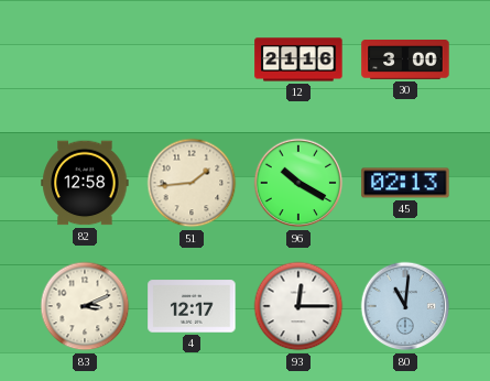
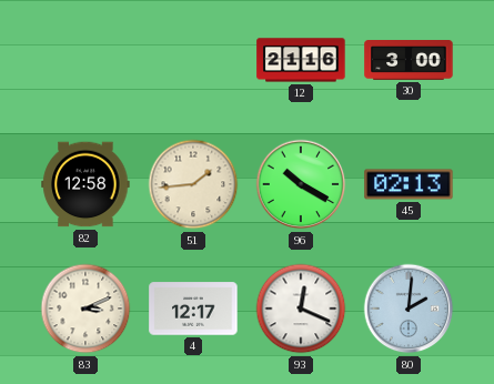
93: 12:15 -> 12:19 (301, 309)
80: 11:01 -> 2:01 (409, 309)
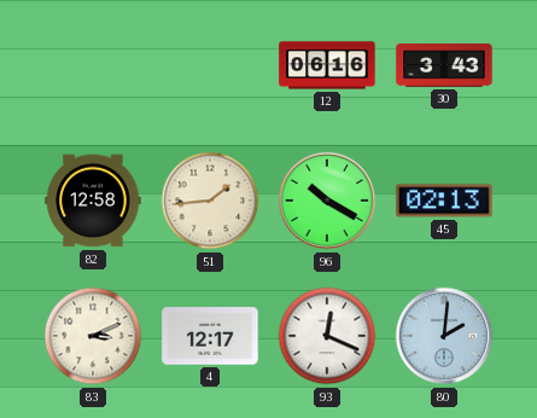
12: 21:16 -> 06:16 (327, 65)
30: 3:00 -> 3:43 (444, 66)
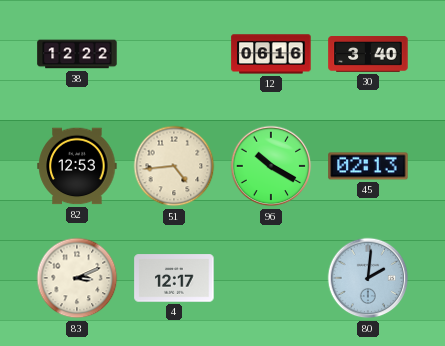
38: none -> 12:22 (77, 54)
30: 3:43 -> 3:40 (368, 55)
82: 12:58 -> 12:53 (77, 166)
51: 1:44 -> 4:44 (174, 166)
93: 12:19 -> none (327, 336)
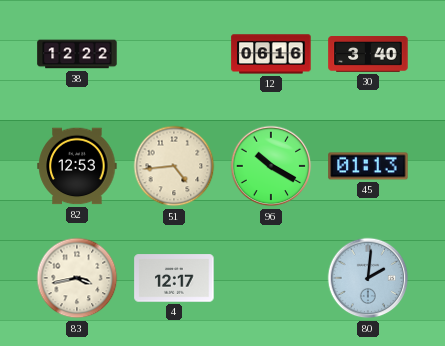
45: 02:13 -> 01:13 (368, 166)
83: 3:11 -> 3:43 (77, 278)
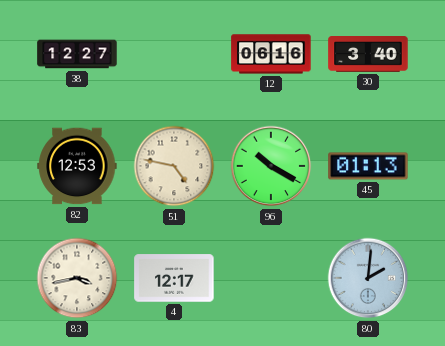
38: 12:22 -> 12:27 (77, 54)
51: 4:44 -> 4:47 (174, 166)
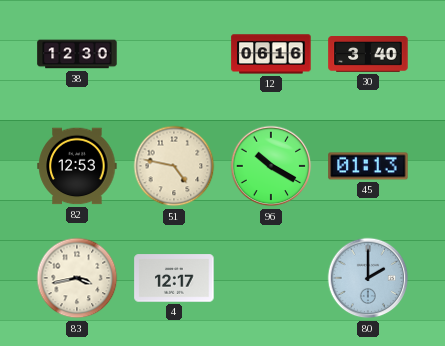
38: 12:27 -> 12:30 (77, 54)
80: 2:01 -> 2:00 (368, 278)
